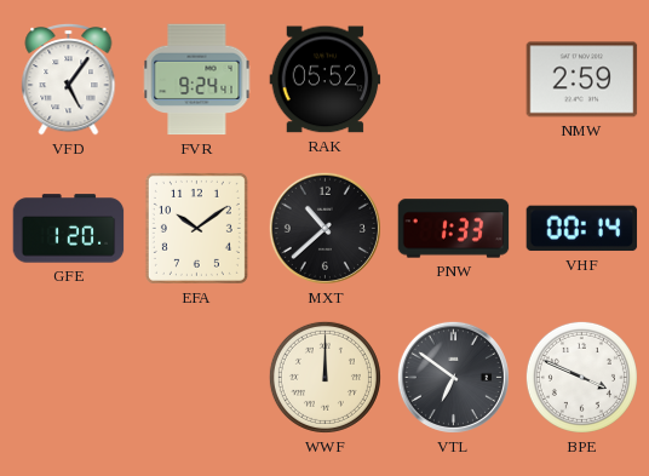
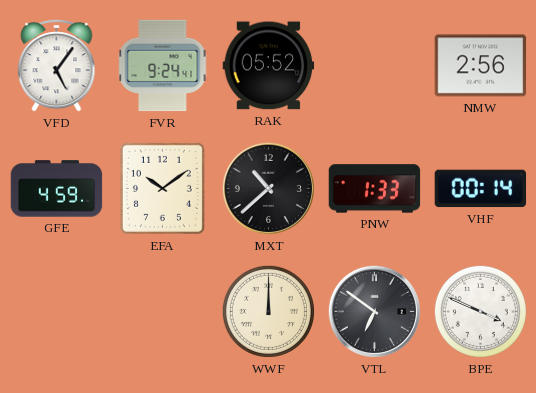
NMW: 2:59 -> 2:56 (481, 66)
GFE: 1:20 -> 4:59 (57, 189)
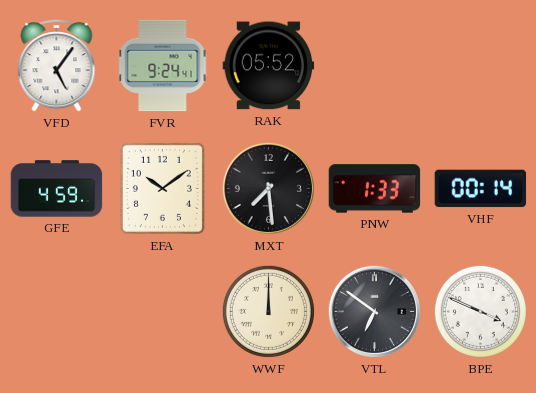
NMW: 2:56 -> none (481, 66)
MXT: 10:38 -> 7:29 (268, 188)
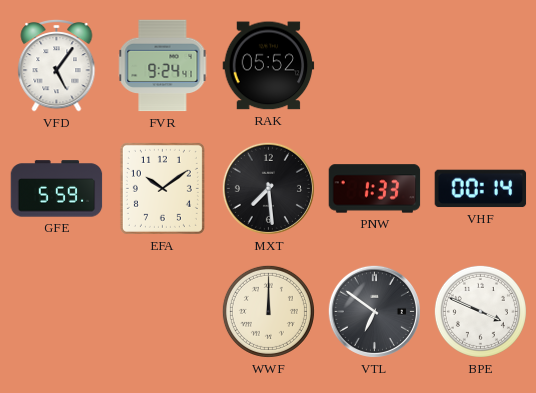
GFE: 4:59 -> 5:59 (57, 189)
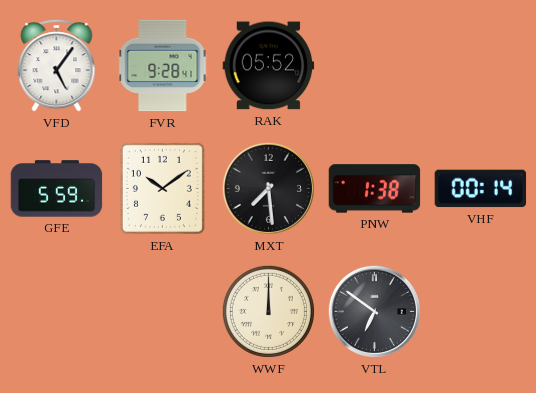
FVR: 9:24 -> 9:28 (163, 66)
PNW: 1:33 -> 1:38 (375, 189)
BPE: 3:49 -> none (480, 311)
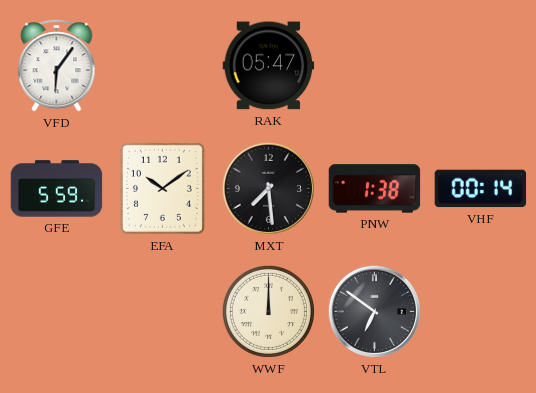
VFD: 5:06 -> 6:06 (57, 65)
FVR: 9:28 -> none (163, 66)
RAK: 05:52 -> 05:47 (269, 66)
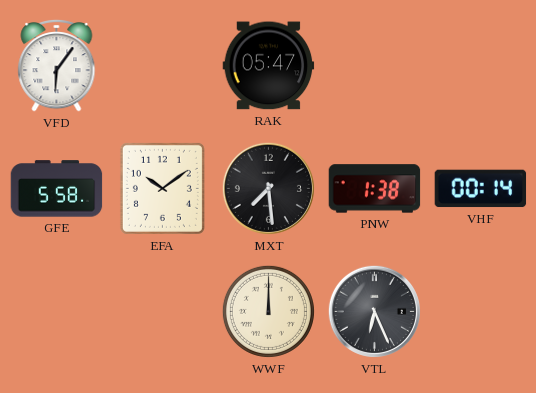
GFE: 5:59 -> 5:58 (57, 189)
VTL: 6:51 -> 6:26 (374, 311)
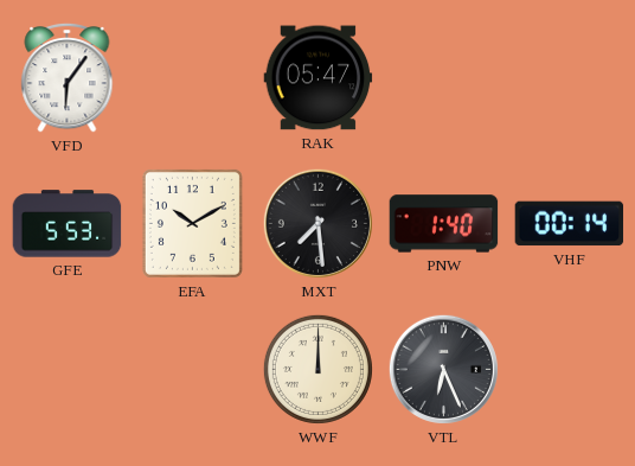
GFE: 5:58 -> 5:53 (68, 224)
EFA: 10:09 -> 10:10 (192, 223)
PNW: 1:38 -> 1:40 (444, 224)
